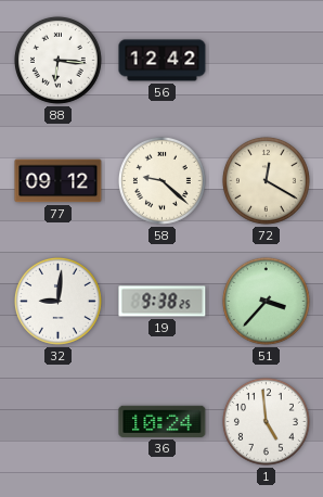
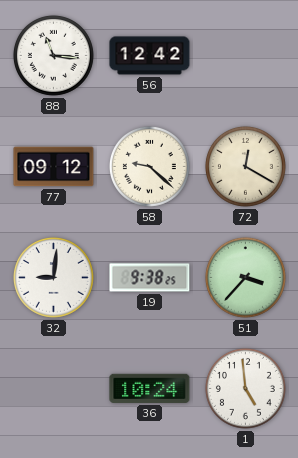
88: 6:16 -> 11:16 (53, 55)
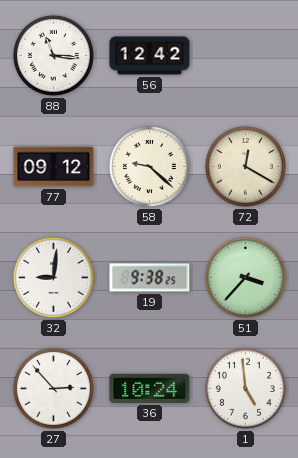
27: none -> 2:53 (53, 388)
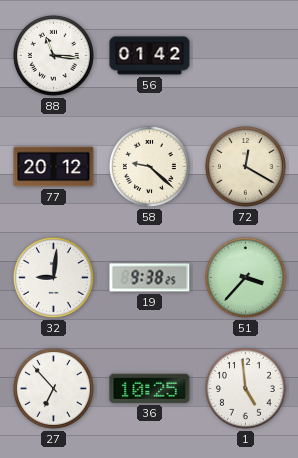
56: 12:42 -> 01:42 (150, 56)
77: 09:12 -> 20:12 (54, 167)
27: 2:53 -> 6:53 (53, 388)
36: 10:24 -> 10:25 (150, 388)
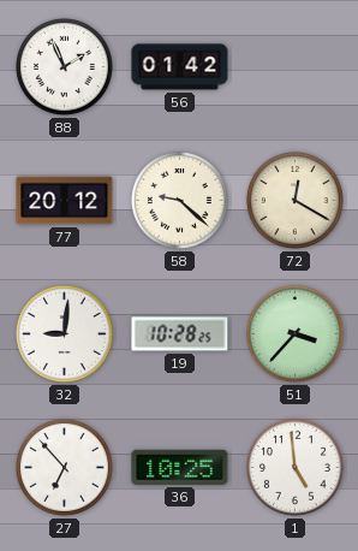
88: 11:16 -> 1:56 (64, 66)
19: 9:38 -> 10:28 (180, 334)
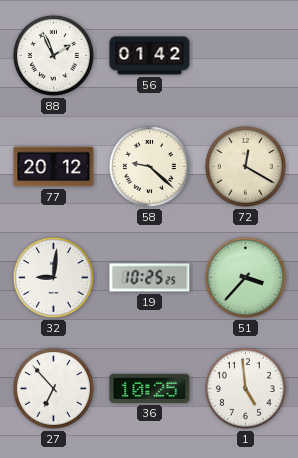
19: 10:28 -> 10:25 (150, 278)
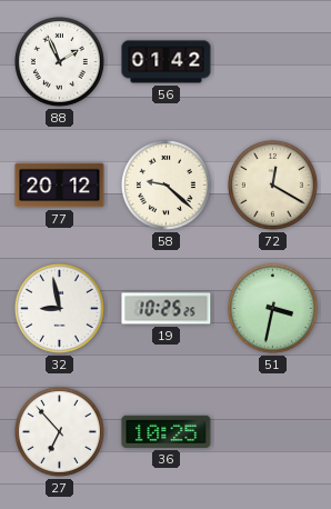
32: 9:01 -> 8:58 (59, 308)
51: 3:37 -> 3:32 (272, 308)
1: 4:59 -> none (245, 388)
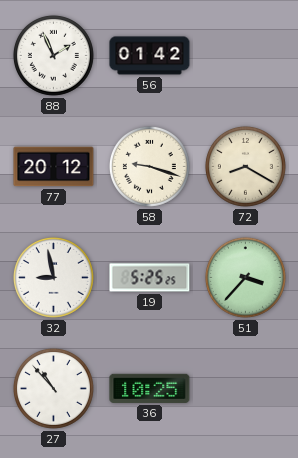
58: 9:22 -> 9:18 (149, 166)
72: 12:20 -> 8:20 (245, 166)
19: 10:25 -> 5:25 (150, 278)
51: 3:32 -> 3:37 (245, 277)
27: 6:53 -> 10:53 (53, 388)
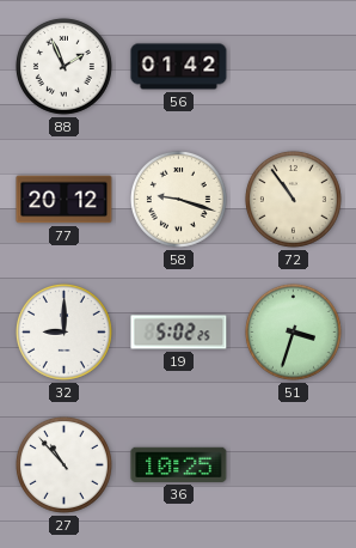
72: 8:20 -> 10:54 (293, 199)
32: 8:58 -> 9:00 (63, 331)
19: 5:25 -> 5:02 (179, 333)
51: 3:37 -> 3:33 (293, 331)
